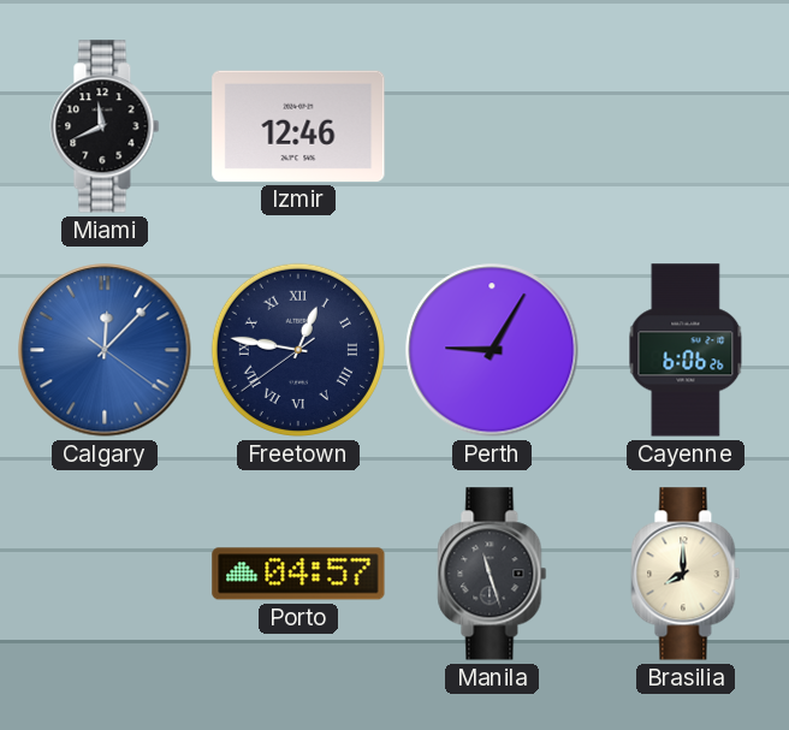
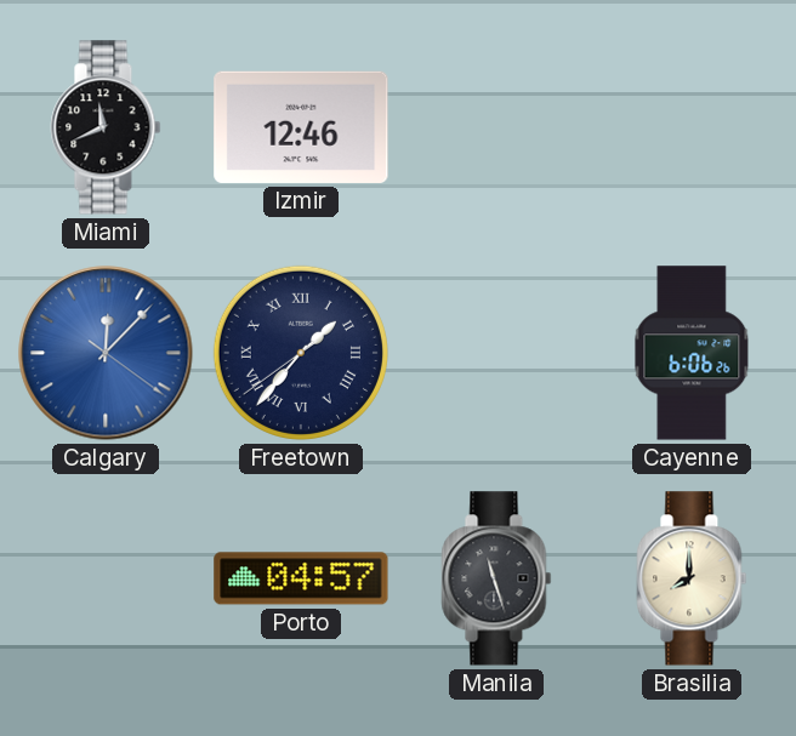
Freetown: 12:46 -> 1:36 (301, 353)
Perth: 9:05 -> none (492, 350)
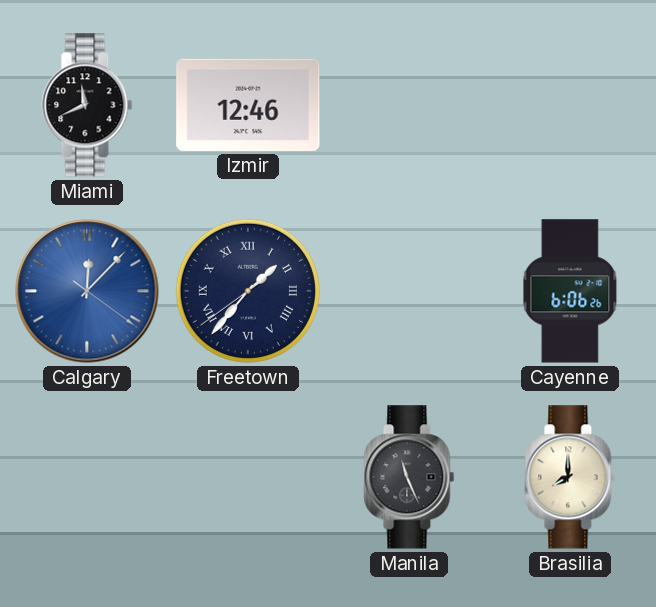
Porto: 04:57 -> none (301, 578)
Manila: 11:27 -> 11:26 (409, 477)
